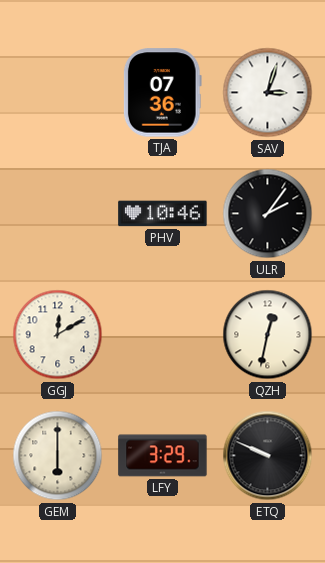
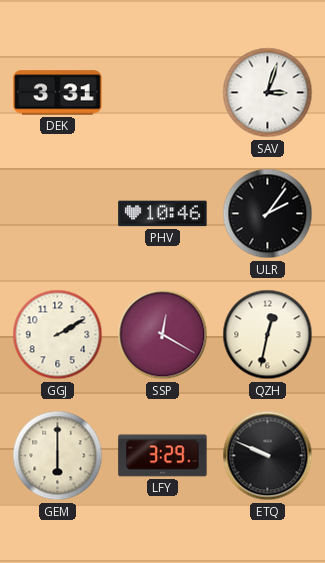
DEK: none -> 3:31 (58, 93)
TJA: 07:36 -> none (162, 93)
GGJ: 12:10 -> 2:10 (58, 335)
SSP: none -> 12:20 (163, 335)
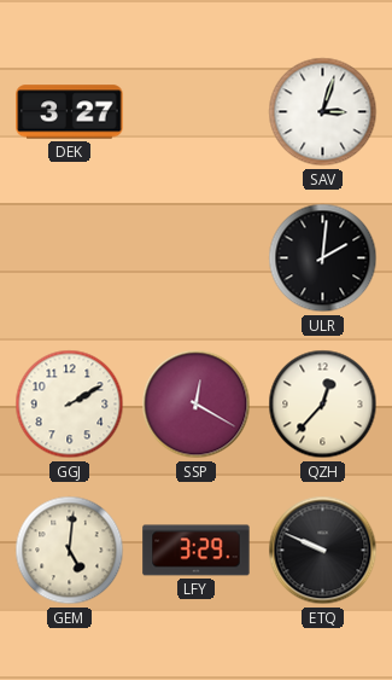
DEK: 3:31 -> 3:27 (70, 112)
PHV: 10:46 -> none (163, 214)
ULR: 2:06 -> 2:01 (323, 258)
QZH: 12:32 -> 12:37 (323, 405)
GEM: 6:00 -> 5:01 (70, 551)
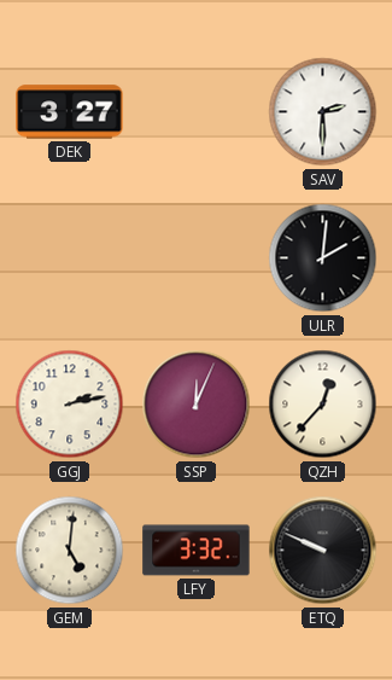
SAV: 3:03 -> 2:30 (323, 112)
GGJ: 2:10 -> 2:13 (70, 405)
SSP: 12:20 -> 12:04 (197, 405)
LFY: 3:29 -> 3:32 (197, 551)
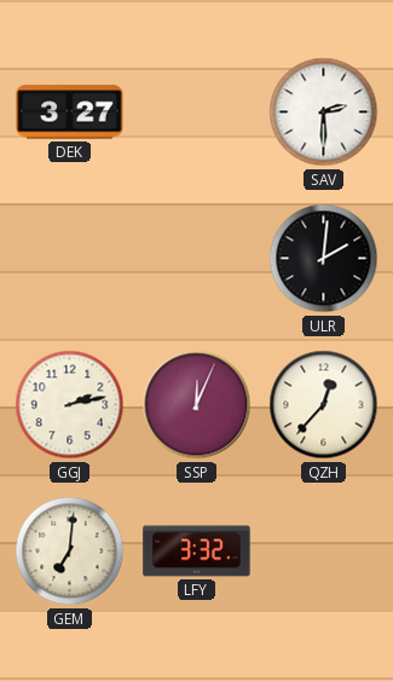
GEM: 5:01 -> 7:01 (70, 552)
ETQ: 9:49 -> none (323, 551)
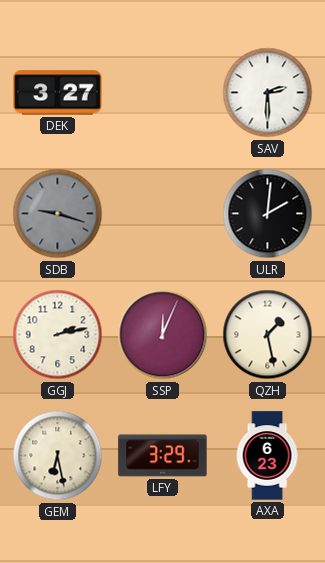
SDB: none -> 9:18 (58, 214)
QZH: 12:37 -> 1:28 (268, 335)
GEM: 7:01 -> 6:28 (58, 456)
LFY: 3:32 -> 3:29 (163, 456)
AXA: none -> 6:23 (267, 456)
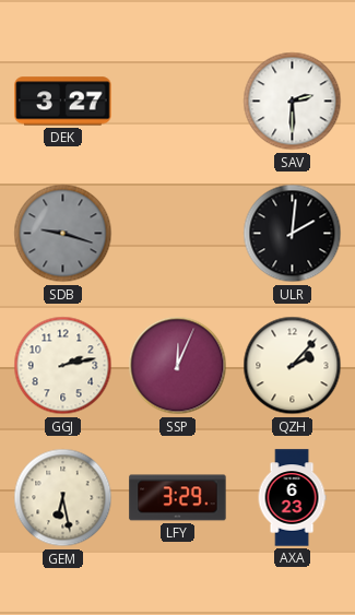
QZH: 1:28 -> 2:07 (293, 366)
